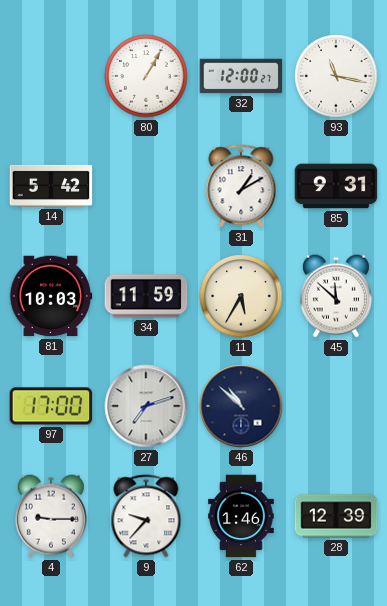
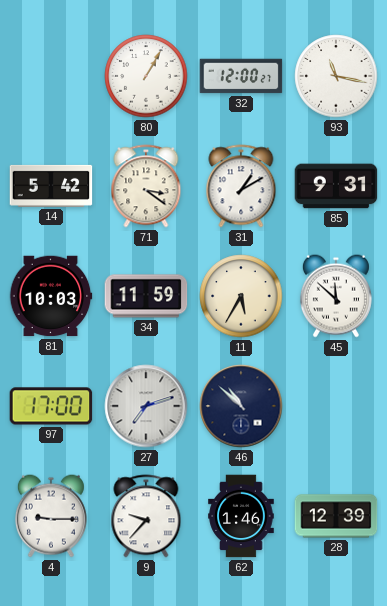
71: none -> 3:21 (146, 186)
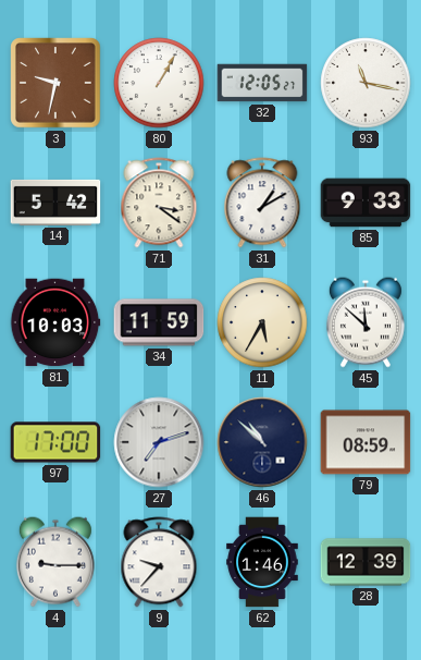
3: none -> 9:32 (55, 83)
32: 12:00 -> 12:05 (262, 83)
85: 9:31 -> 9:33 (366, 203)
79: none -> 08:59 (366, 442)
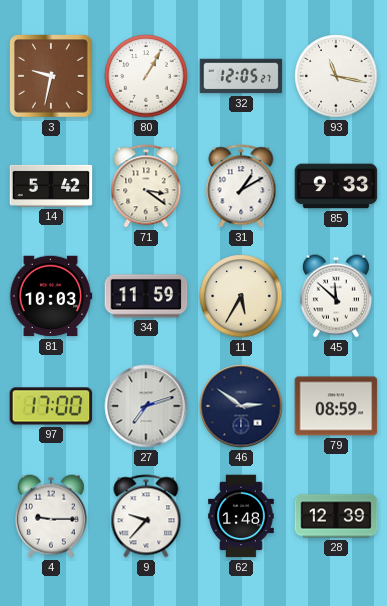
46: 10:52 -> 2:51 (241, 406)
62: 1:46 -> 1:48 (241, 516)
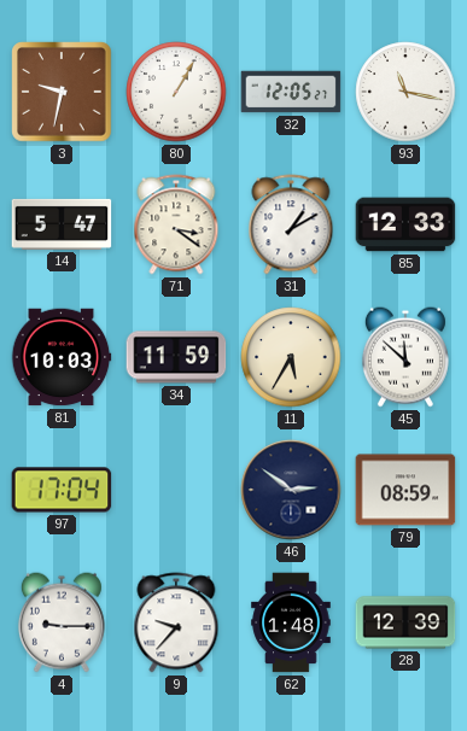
14: 5:42 -> 5:47 (62, 224)
85: 9:33 -> 12:33 (405, 224)
97: 17:00 -> 17:04 (62, 490)
27: 7:12 -> none (146, 406)
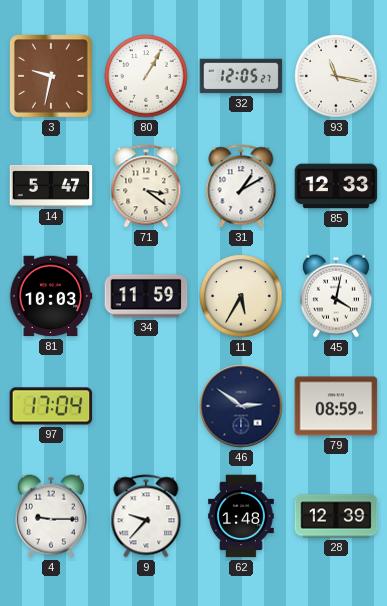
45: 11:52 -> 4:02 (336, 296)
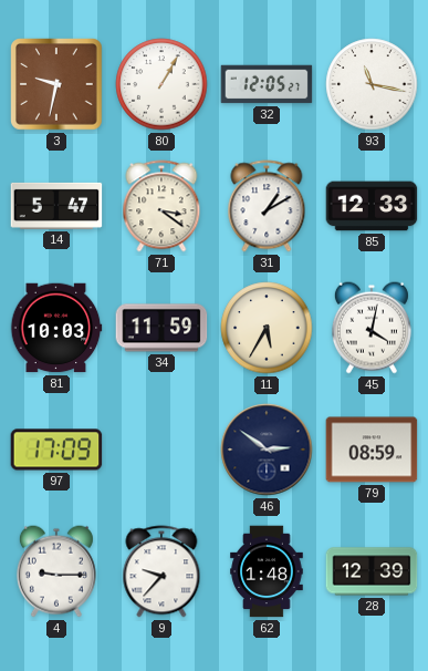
97: 17:04 -> 17:09 (56, 450)
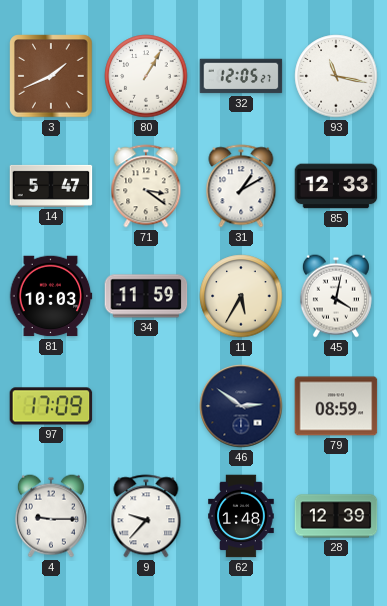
3: 9:32 -> 1:41 (51, 76)
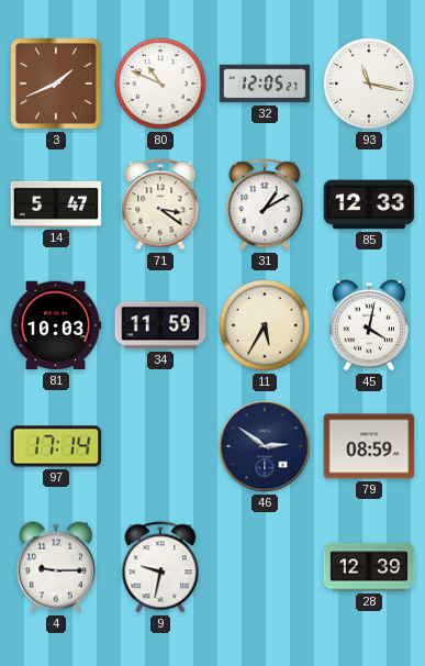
80: 1:05 -> 10:49 (160, 84)
97: 17:09 -> 17:14 (56, 446)
9: 9:37 -> 9:32 (160, 567)
62: 1:48 -> none (241, 516)
